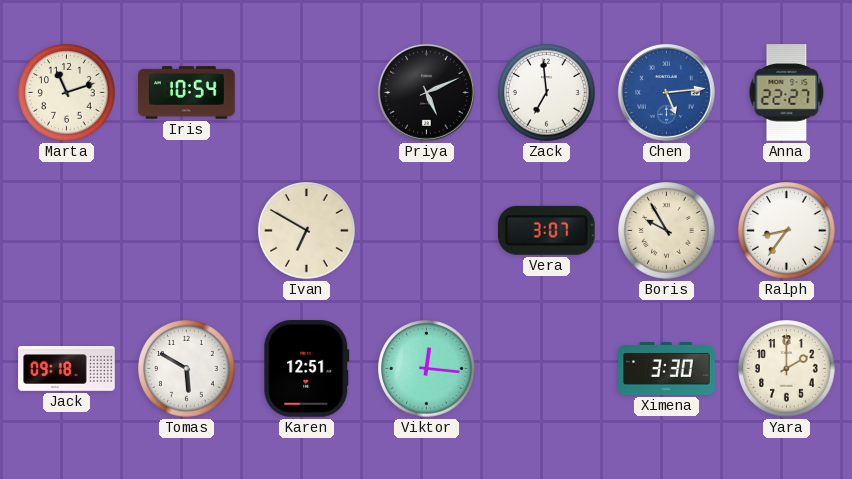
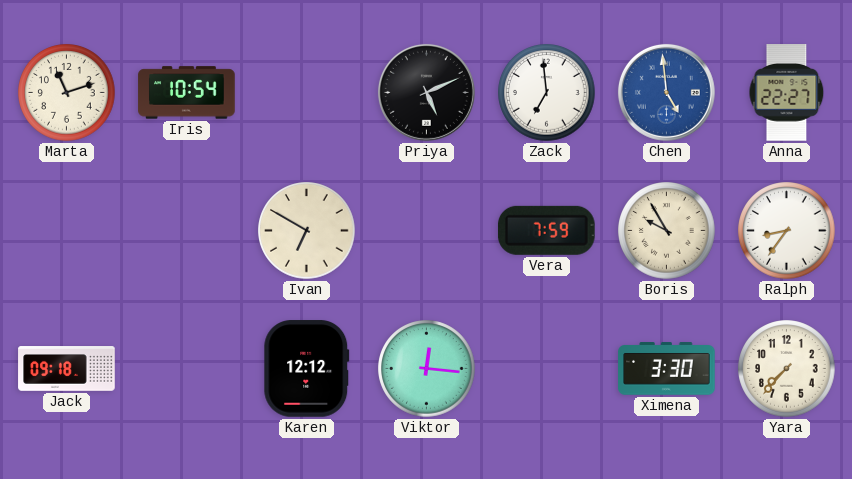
Chen: 5:14 -> 4:59 (666, 92)
Vera: 3:07 -> 7:59 (546, 230)
Tomas: 5:50 -> none (187, 369)
Karen: 12:51 -> 12:12 (307, 369)
Yara: 2:00 -> 7:37 (787, 369)
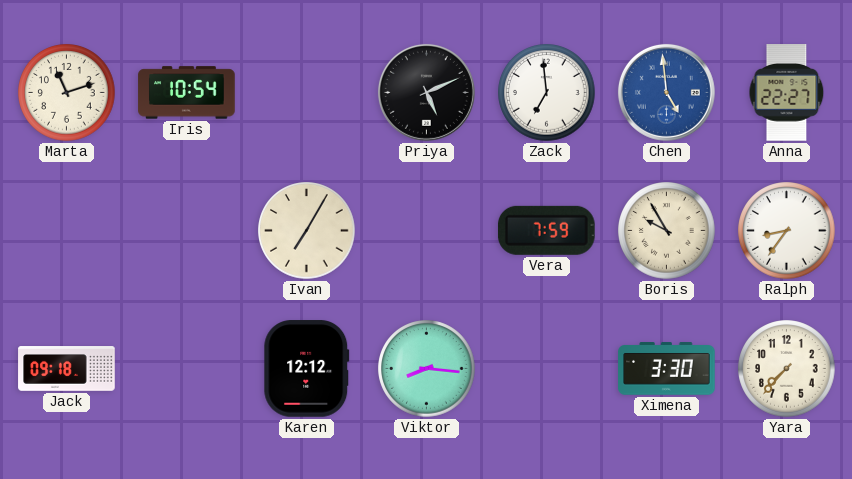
Ivan: 6:50 -> 7:05 (307, 231)
Viktor: 12:16 -> 8:16 (427, 369)
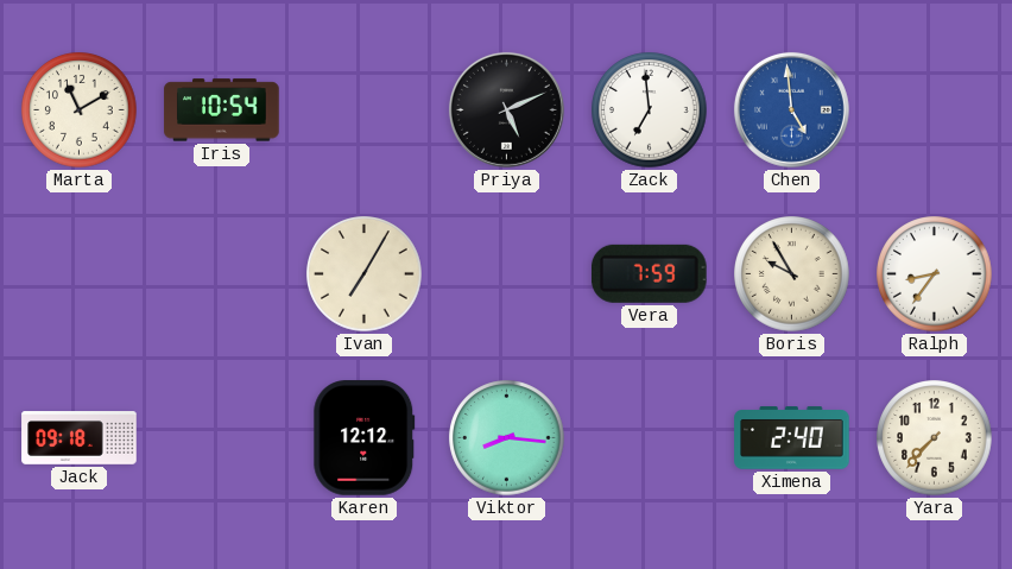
Marta: 11:12 -> 11:10 (80, 110)
Anna: 22:27 -> none (787, 93)
Ximena: 3:30 -> 2:40 (792, 438)
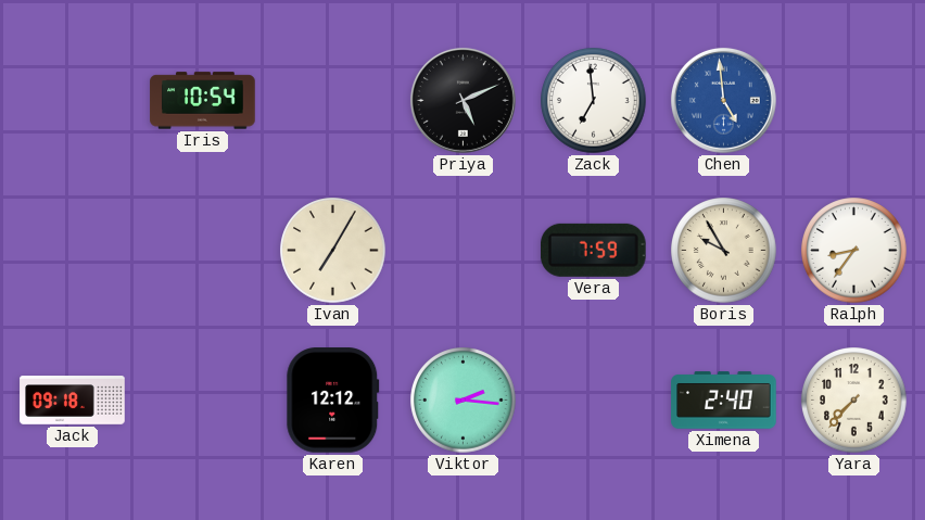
Marta: 11:10 -> none (80, 110)
Viktor: 8:16 -> 2:16 (464, 401)
